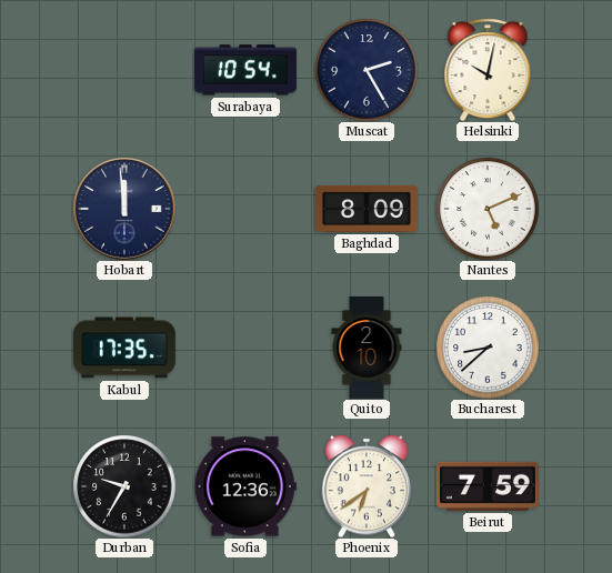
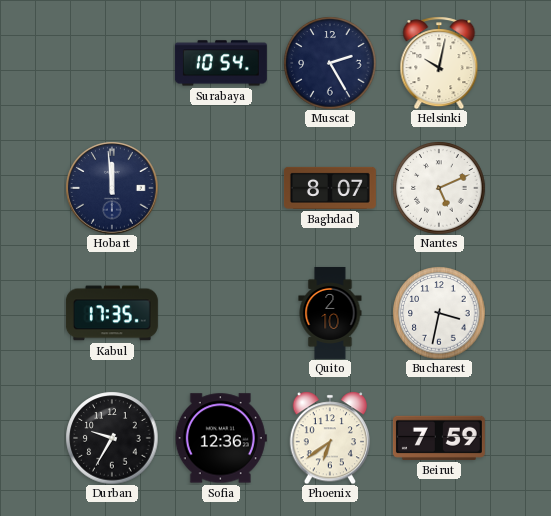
Baghdad: 8:09 -> 8:07 (330, 188)
Bucharest: 8:38 -> 3:32 (439, 313)
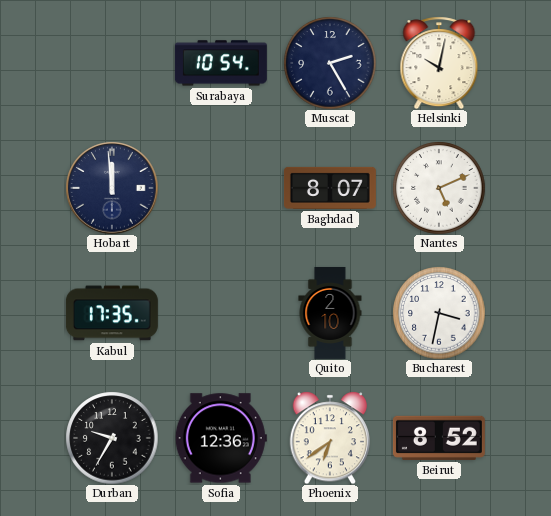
Beirut: 7:59 -> 8:52 (439, 438)
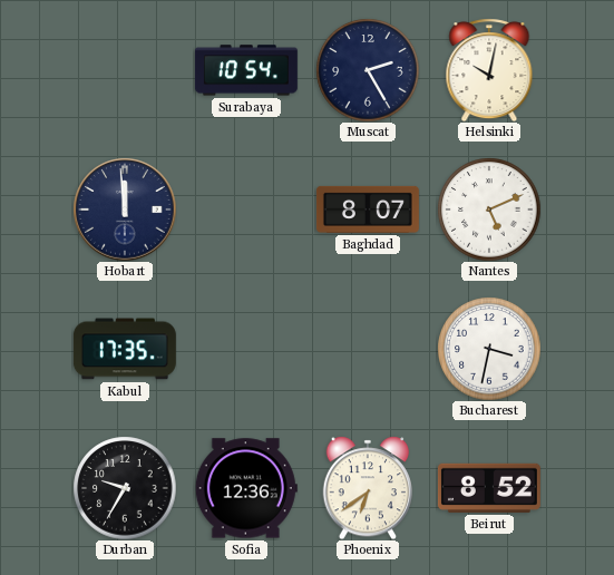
Quito: 2:10 -> none (330, 313)
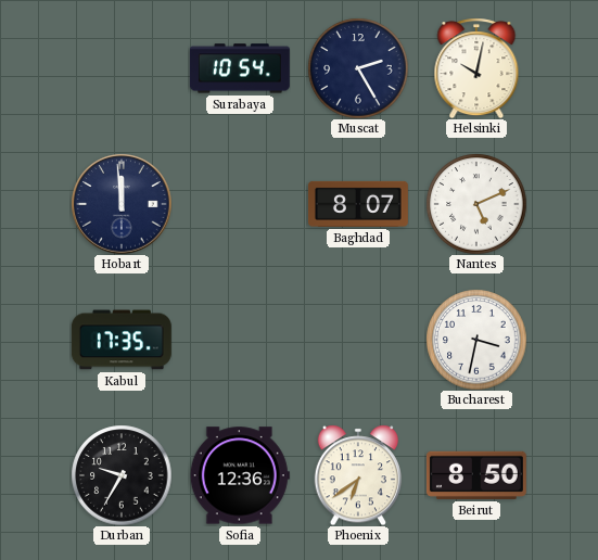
Beirut: 8:52 -> 8:50 (476, 475)
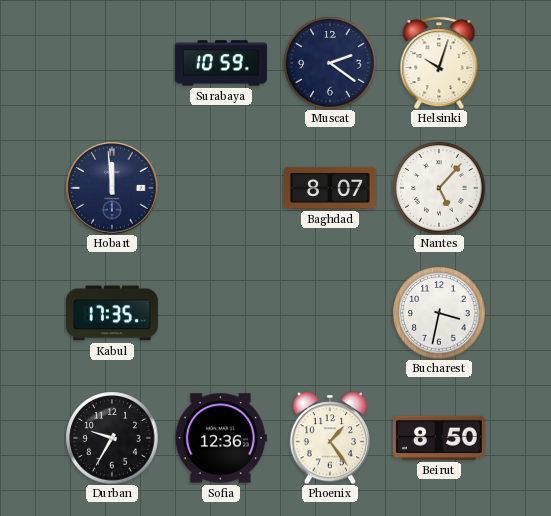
Surabaya: 10:54 -> 10:59 (221, 63)
Muscat: 2:25 -> 2:21 (330, 63)
Helsinki: 10:02 -> 10:03 (439, 63)
Nantes: 5:11 -> 5:07 (439, 188)
Phoenix: 6:39 -> 1:24 (329, 438)
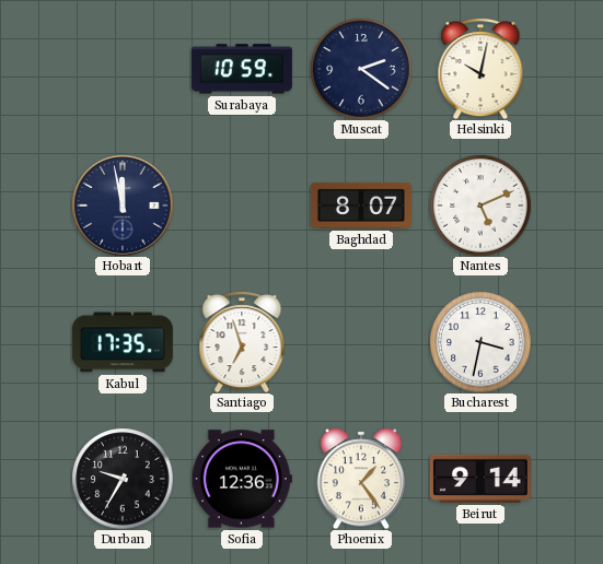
Helsinki: 10:03 -> 10:02 (480, 69)
Hobart: 11:59 -> 11:58 (123, 205)
Nantes: 5:07 -> 5:11 (480, 205)
Santiago: none -> 6:57 (242, 342)
Beirut: 8:50 -> 9:14 (480, 479)
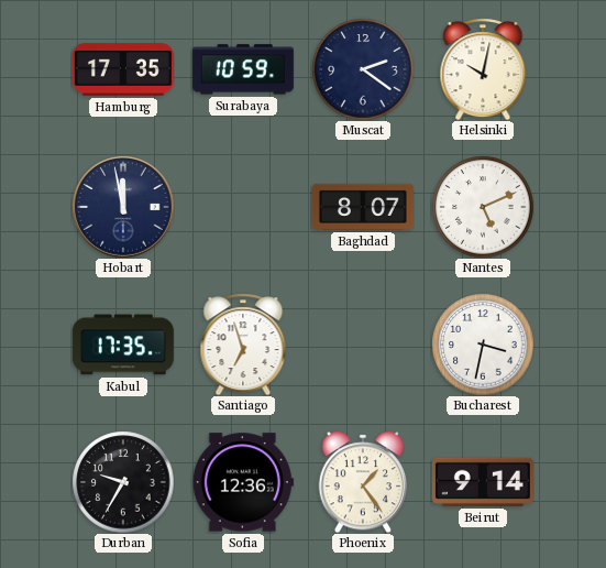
Hamburg: none -> 17:35 (123, 69)
